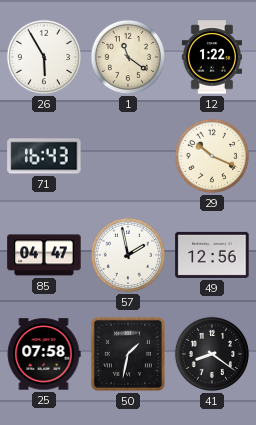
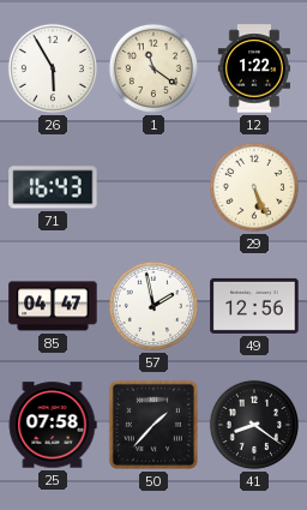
29: 10:19 -> 5:26 (253, 187)
50: 1:32 -> 1:37 (153, 425)
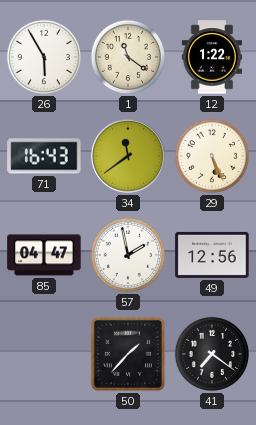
34: none -> 11:39 (128, 156)
25: 07:58 -> none (53, 425)
41: 8:21 -> 7:21 (211, 354)
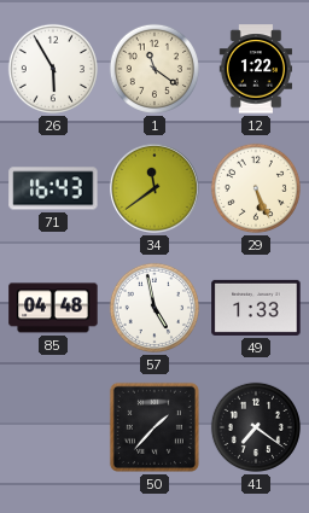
85: 04:47 -> 04:48 (53, 308)
57: 1:58 -> 4:58 (153, 308)
49: 12:56 -> 1:33 (256, 308)
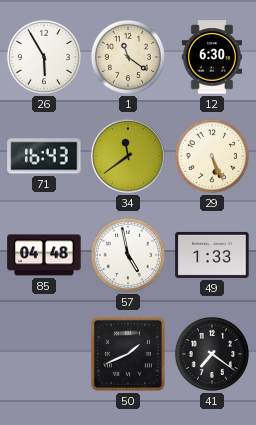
12: 1:22 -> 6:30 (211, 57)
50: 1:37 -> 1:41 (128, 354)
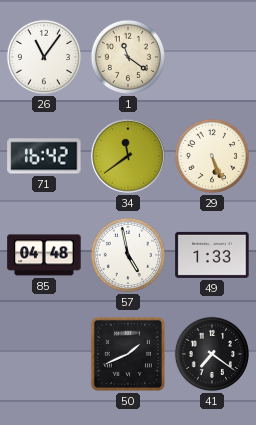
26: 5:55 -> 11:06 (43, 57)
12: 6:30 -> none (211, 57)
71: 16:43 -> 16:42 (44, 156)
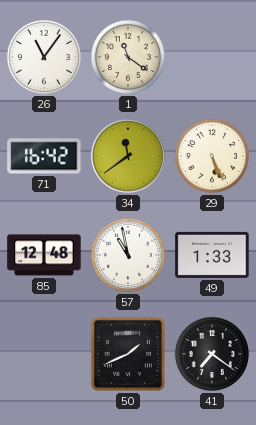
85: 04:48 -> 12:48 (44, 255)
57: 4:58 -> 10:58 (127, 255)
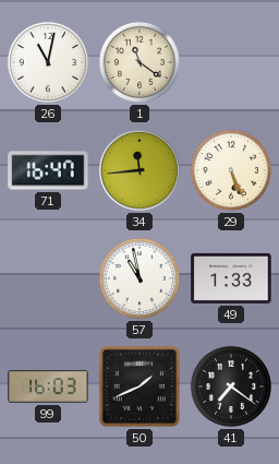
26: 11:06 -> 11:02 (47, 62)
71: 16:42 -> 16:47 (48, 170)
34: 11:39 -> 11:44 (139, 170)
85: 12:48 -> none (44, 255)
99: none -> 16:03 (48, 386)
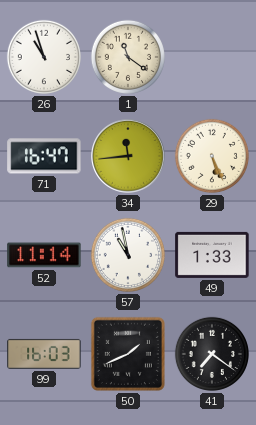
26: 11:02 -> 10:57 (43, 57)
52: none -> 11:14 (44, 255)
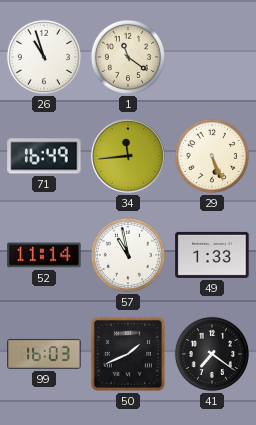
71: 16:47 -> 16:49 (44, 156)
